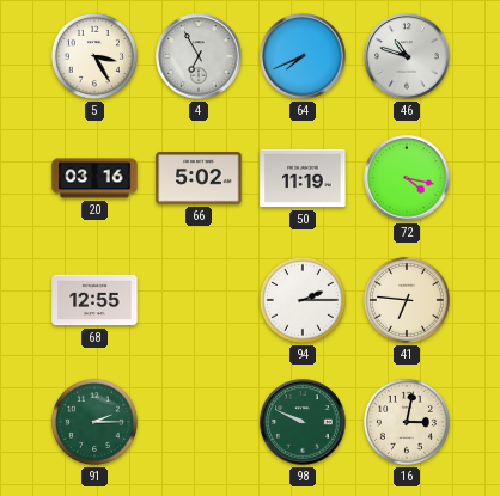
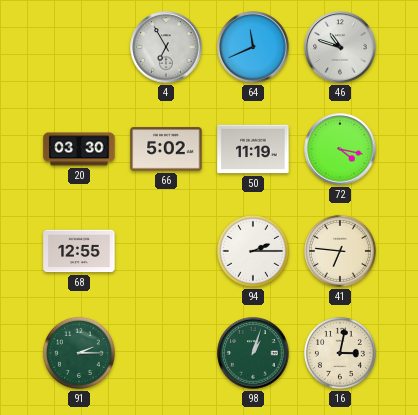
5: 3:25 -> none (94, 56)
64: 7:41 -> 11:41 (253, 47)
20: 03:16 -> 03:30 (79, 149)
98: 9:49 -> 1:03 (253, 353)
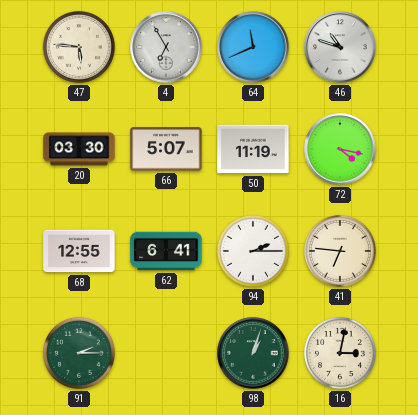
47: none -> 5:46 (79, 47)
66: 5:02 -> 5:07 (166, 149)
62: none -> 6:41 (166, 251)
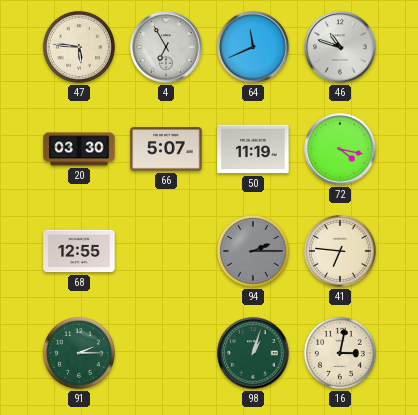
62: 6:41 -> none (166, 251)
94 dial: white -> grey (253, 251)
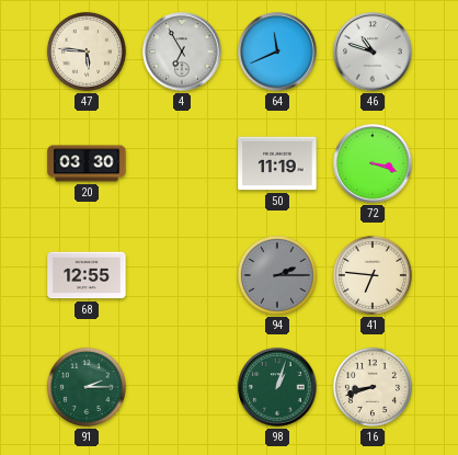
66: 5:07 -> none (166, 149)
72: 4:17 -> 3:18 (373, 163)
16: 3:02 -> 8:42 (373, 387)
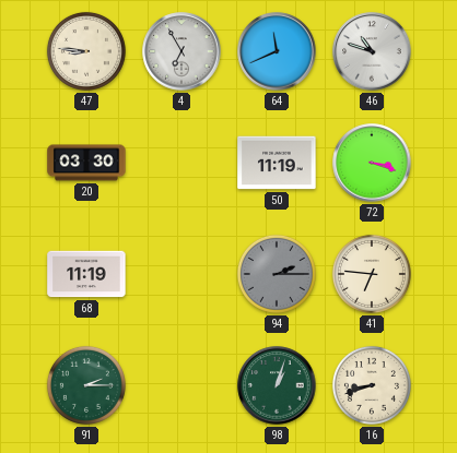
47: 5:46 -> 8:46 (86, 51)
68: 12:55 -> 11:19 (86, 274)
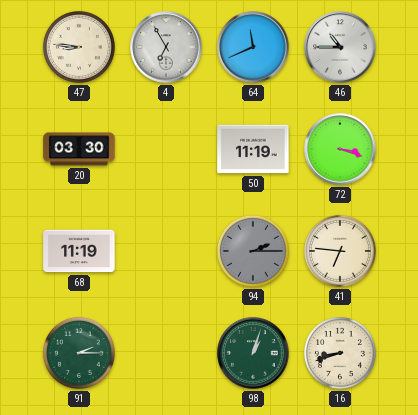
46: 10:48 -> 10:45 (340, 47)
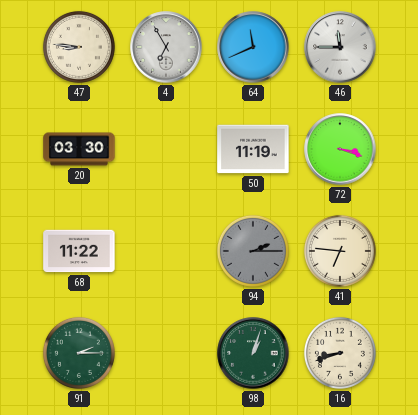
46: 10:45 -> 11:45 (340, 47)
68: 11:19 -> 11:22 (79, 251)
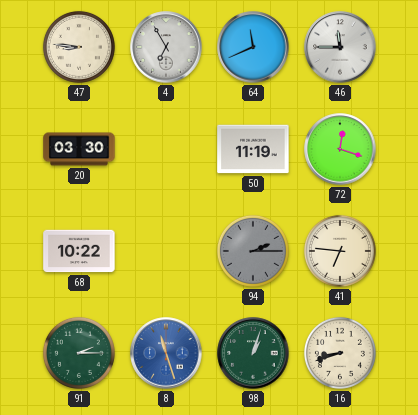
72: 3:18 -> 12:18 (340, 149)
68: 11:22 -> 10:22 (79, 251)
8: none -> 11:27 (166, 353)
